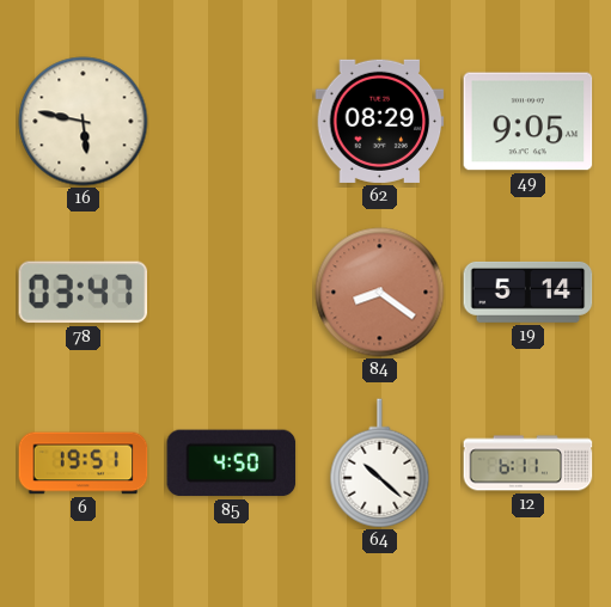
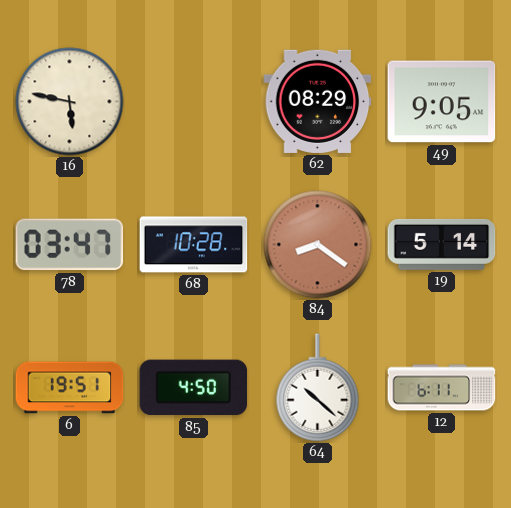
68: none -> 10:28 (194, 245)
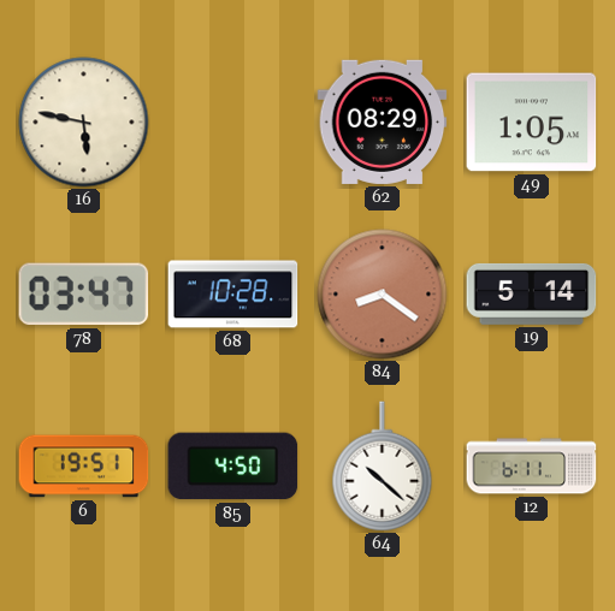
49: 9:05 -> 1:05 (532, 123)
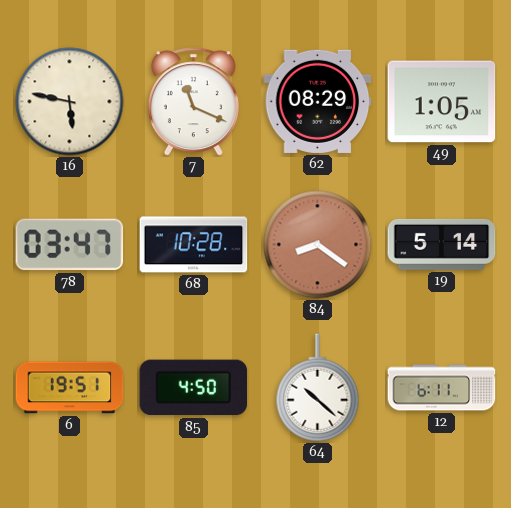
7: none -> 11:19 (193, 102)
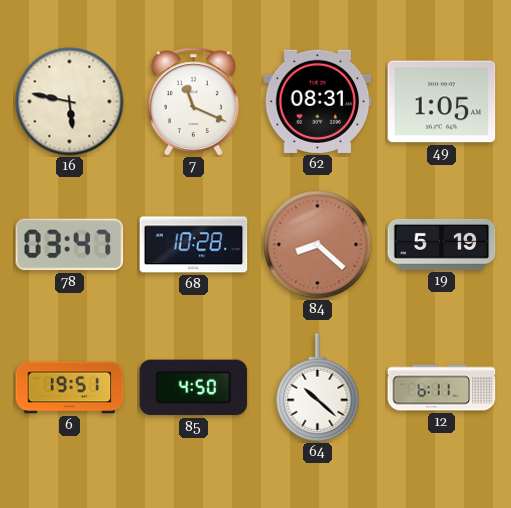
62: 08:29 -> 08:31 (318, 101)
84: 8:21 -> 8:22 (318, 245)
19: 5:14 -> 5:19 (442, 244)
